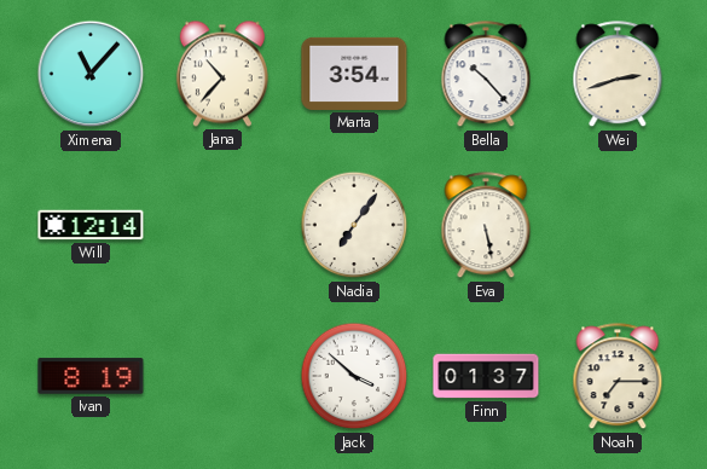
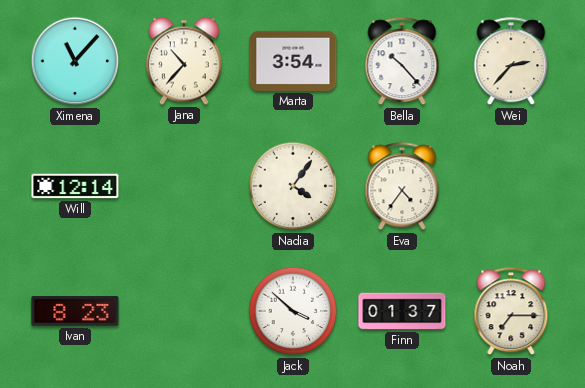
Wei: 2:42 -> 2:37 (511, 62)
Nadia: 7:06 -> 4:06 (293, 186)
Eva: 5:28 -> 4:36 (402, 187)
Ivan: 8:19 -> 8:23 (75, 311)
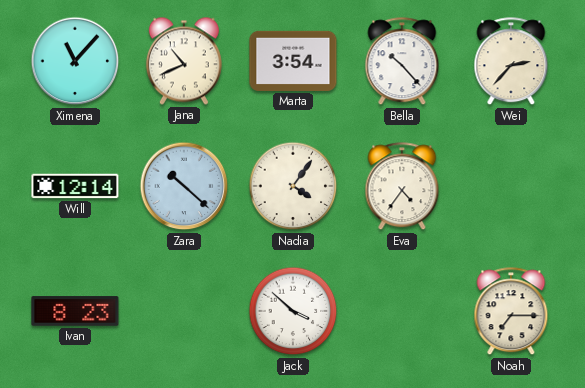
Jana: 10:37 -> 10:41 (184, 61)
Zara: none -> 10:22 (184, 186)
Finn: 01:37 -> none (402, 311)
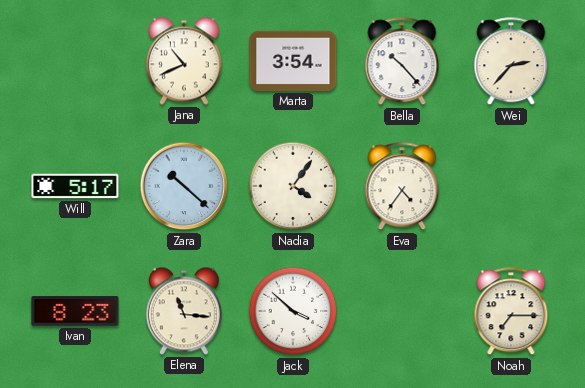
Ximena: 11:07 -> none (75, 61)
Will: 12:14 -> 5:17 (75, 186)
Elena: none -> 11:16 (184, 311)
